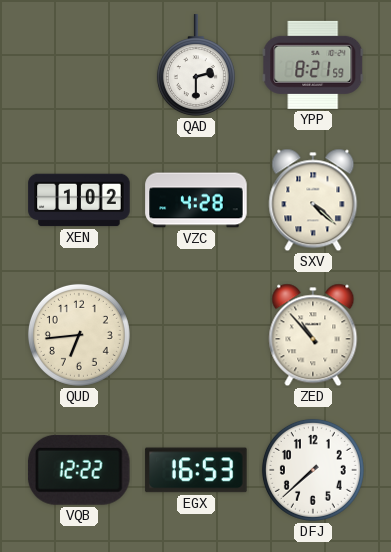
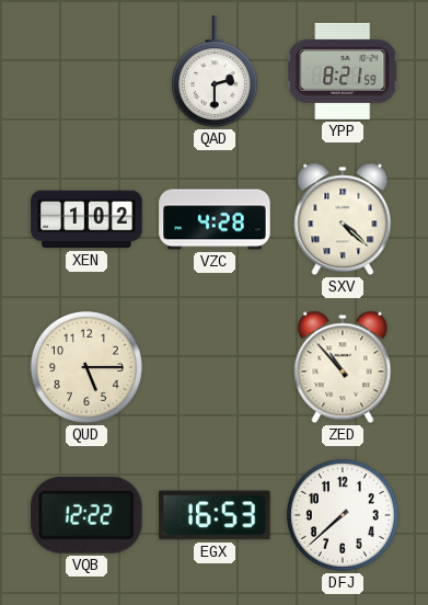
QUD: 6:44 -> 5:15 (86, 367)
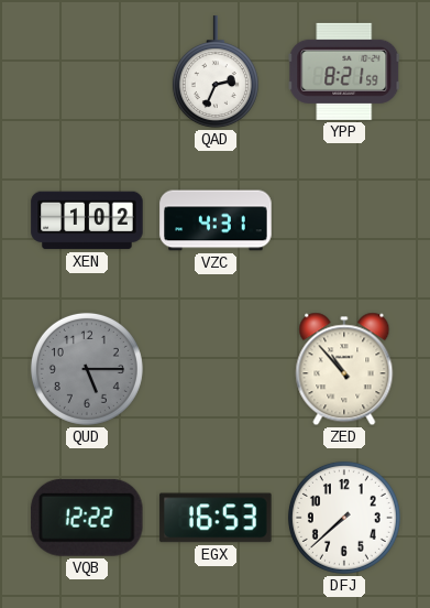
QAD: 2:30 -> 2:34 (216, 73)
VZC: 4:28 -> 4:31 (216, 220)
SXV: 4:22 -> none (343, 219)
QUD dial: cream -> grey (87, 369)
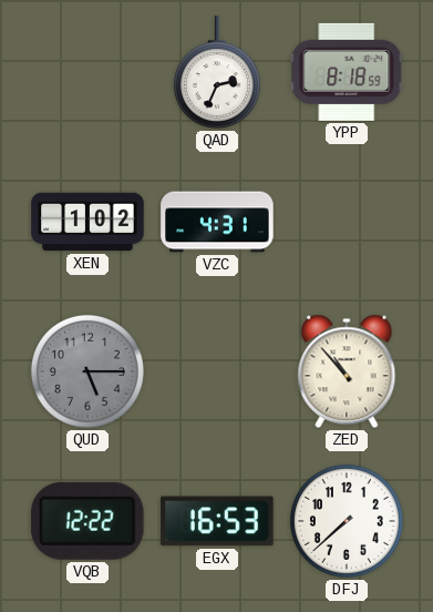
YPP: 8:21 -> 8:18 (347, 72)
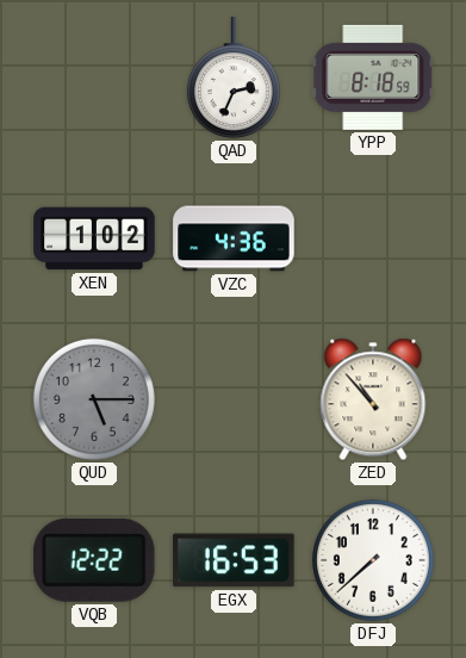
VZC: 4:31 -> 4:36 (234, 238)
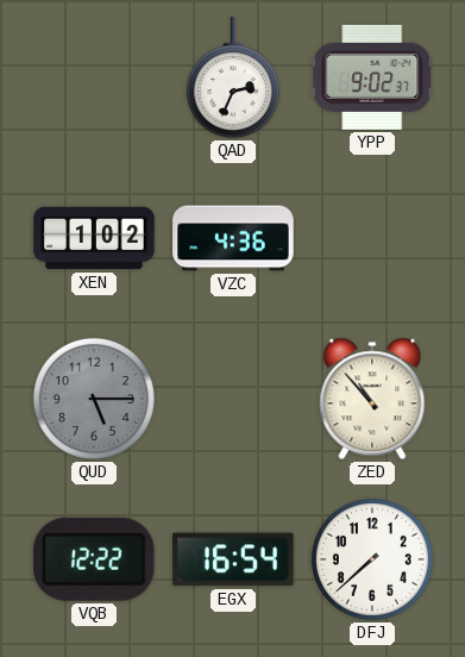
YPP: 8:18 -> 9:02 (372, 77)
EGX: 16:53 -> 16:54 (233, 559)
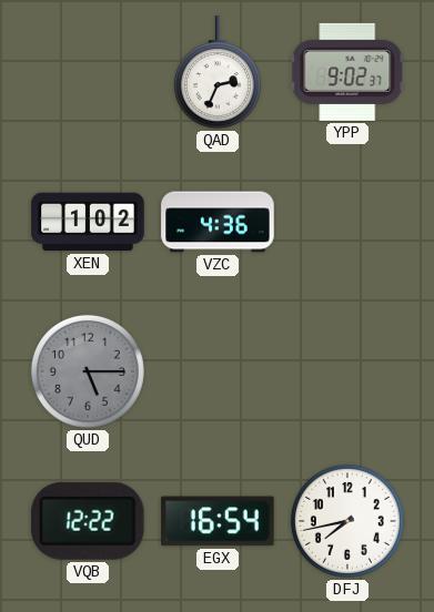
ZED: 10:53 -> none (372, 399)
DFJ: 7:38 -> 7:43 (347, 521)
